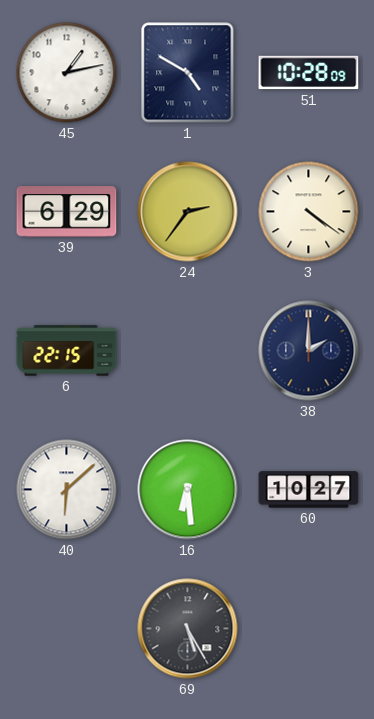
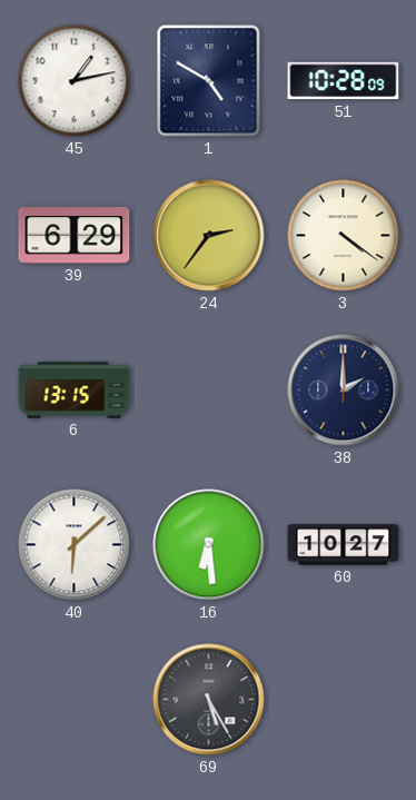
6: 22:15 -> 13:15 (75, 391)
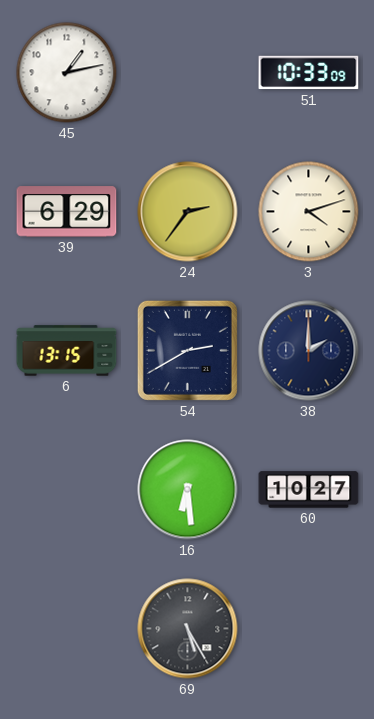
1: 4:50 -> none (209, 81)
51: 10:28 -> 10:33 (309, 73)
3: 4:21 -> 4:12 (309, 212)
54: none -> 2:40 (187, 350)
40: 6:08 -> none (75, 545)
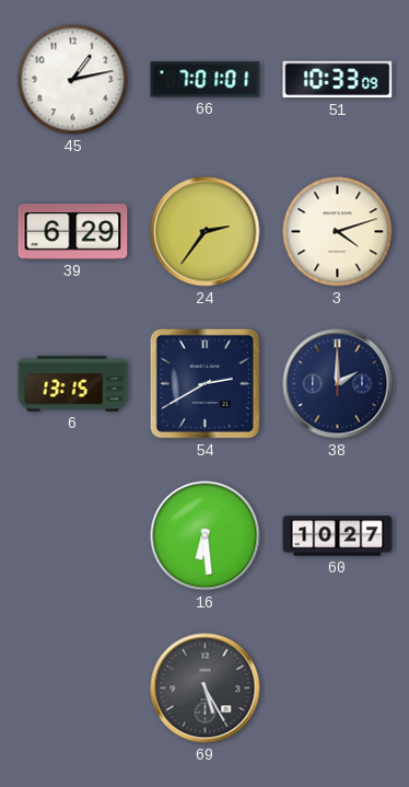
66: none -> 7:01 (206, 80)
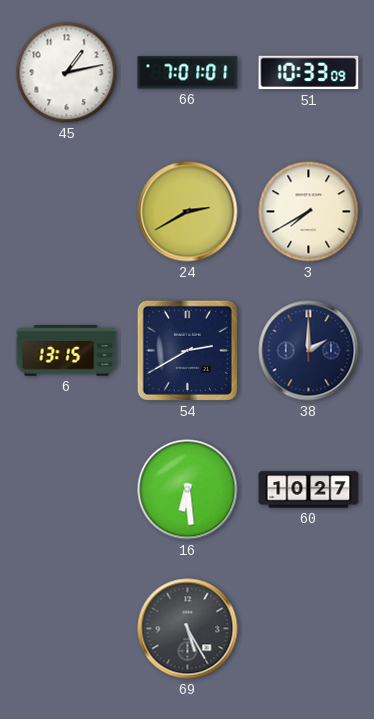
39: 6:29 -> none (73, 232)
24: 2:36 -> 2:40 (188, 212)
3: 4:12 -> 7:40 (309, 212)
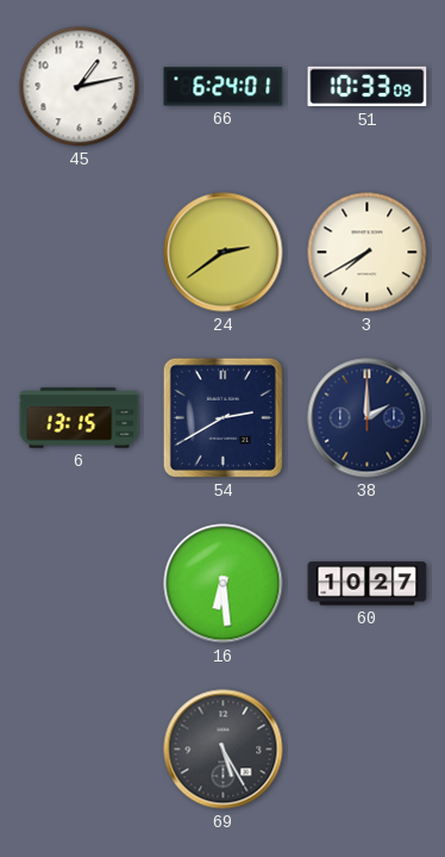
66: 7:01 -> 6:24 (224, 87)
24: 2:40 -> 2:39 (224, 253)
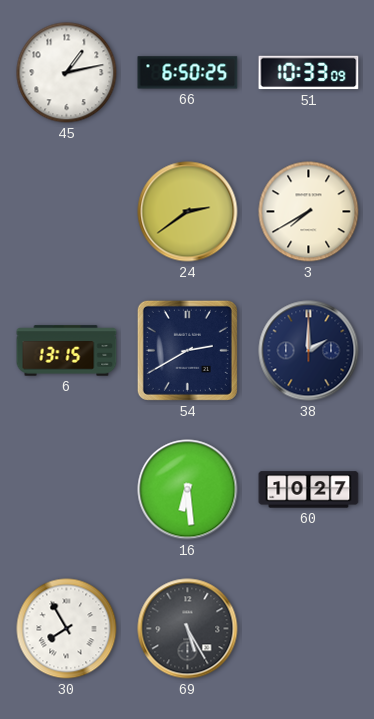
66: 6:24 -> 6:50 (188, 73)
30: none -> 7:55 (67, 629)
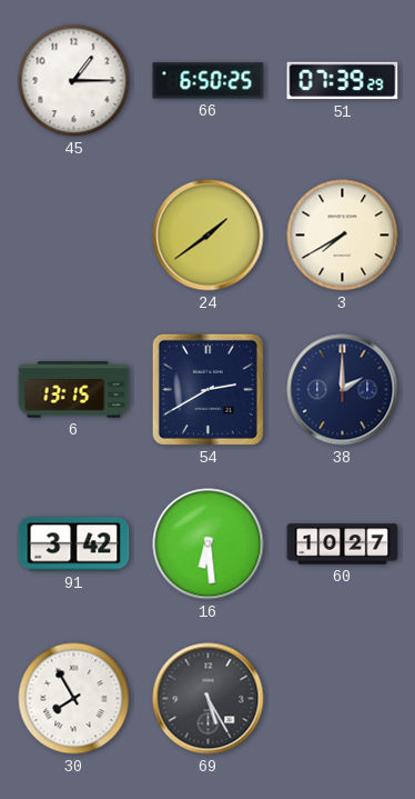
45: 1:13 -> 1:15 (74, 81)
51: 10:33 -> 07:39 (343, 81)
24: 2:39 -> 1:39 (209, 236)
91: none -> 3:42 (74, 545)
